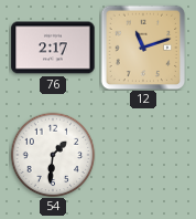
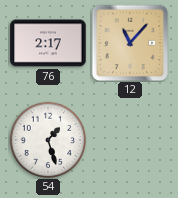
12: 11:12 -> 11:07 (130, 43)
54: 1:31 -> 1:27 (48, 140)
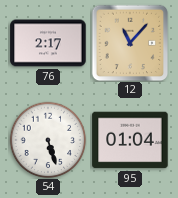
54: 1:27 -> 5:27 (48, 140)
95: none -> 01:04 (130, 140)
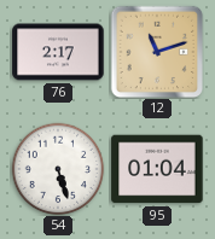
12: 11:07 -> 11:12 (157, 52)
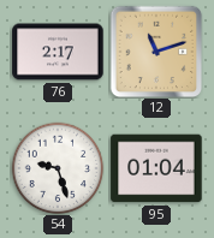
54: 5:27 -> 9:27 (58, 168)
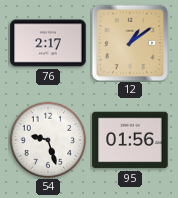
12: 11:12 -> 1:09 (130, 43)
95: 01:04 -> 01:56 (130, 140)
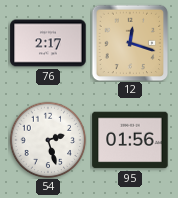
12: 1:09 -> 12:18 (130, 43)
54: 9:27 -> 2:27 (48, 140)
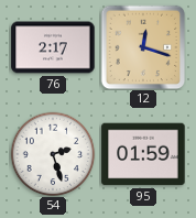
95: 01:56 -> 01:59 (143, 154)
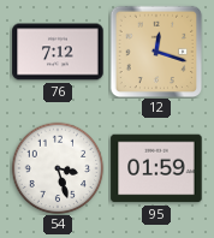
76: 2:17 -> 7:12 (58, 52)
54: 2:27 -> 3:27 (58, 168)
